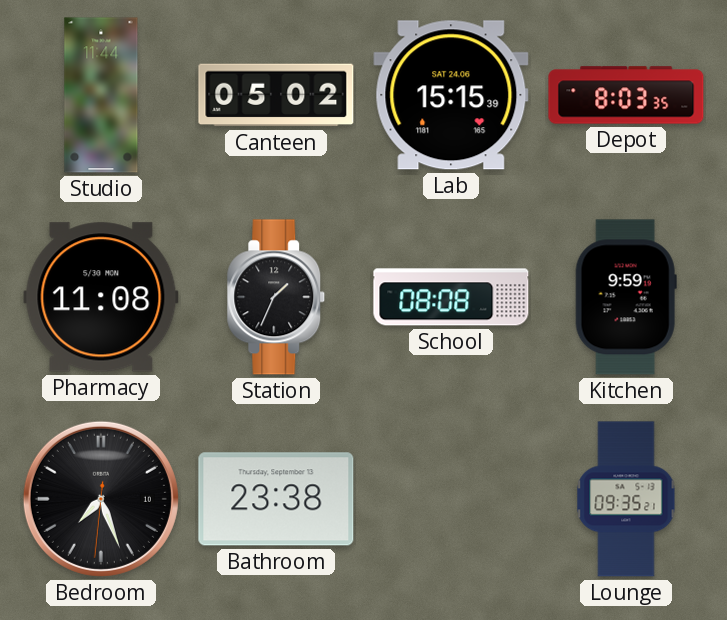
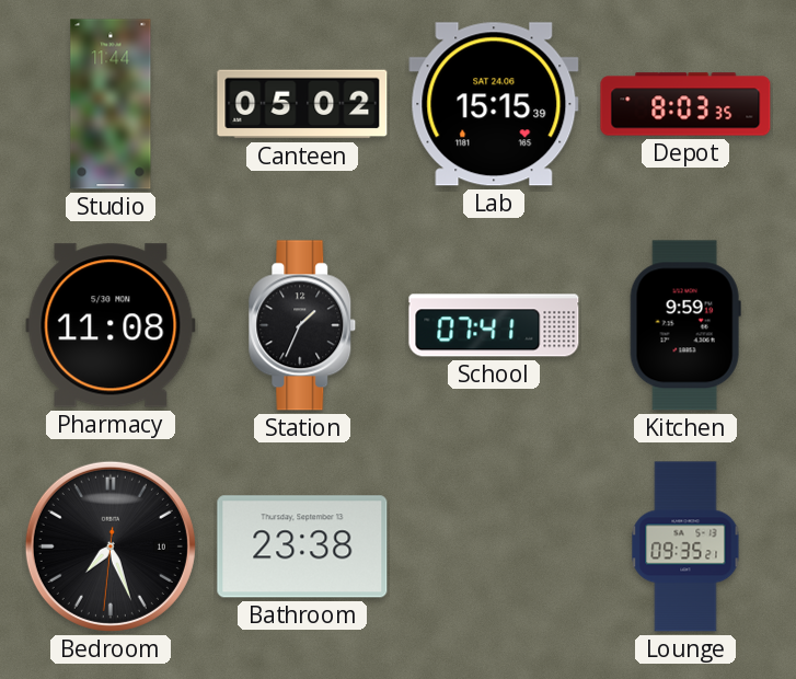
School: 08:08 -> 07:41 (494, 325)
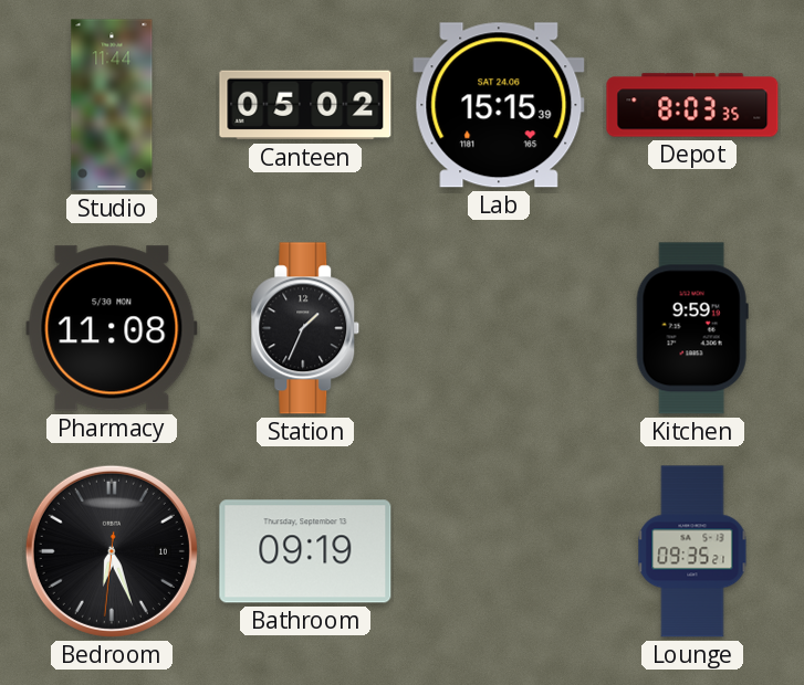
School: 07:41 -> none (494, 325)
Bedroom: 7:26 -> 6:26 (112, 551)
Bathroom: 23:38 -> 09:19 (305, 551)
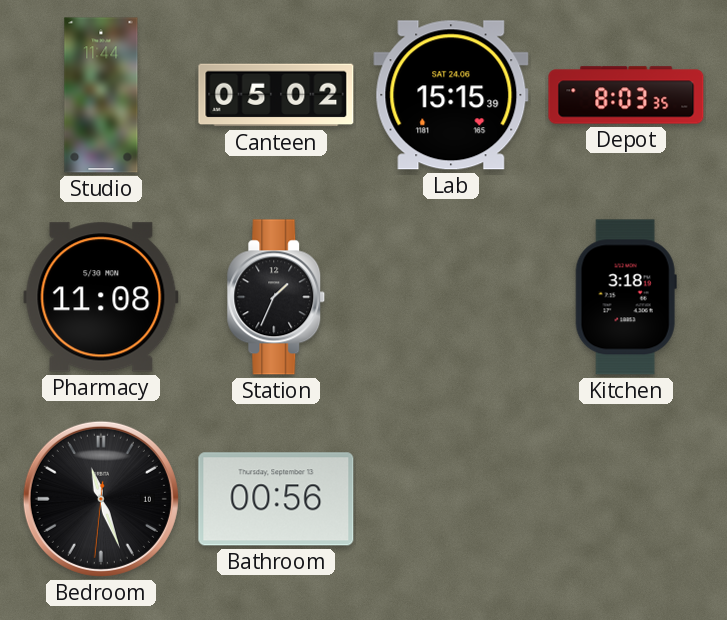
Kitchen: 9:59 -> 3:18 (626, 297)
Bedroom: 6:26 -> 11:26 (101, 499)
Bathroom: 09:19 -> 00:56 (276, 499)
Lounge: 09:35 -> none (692, 551)
